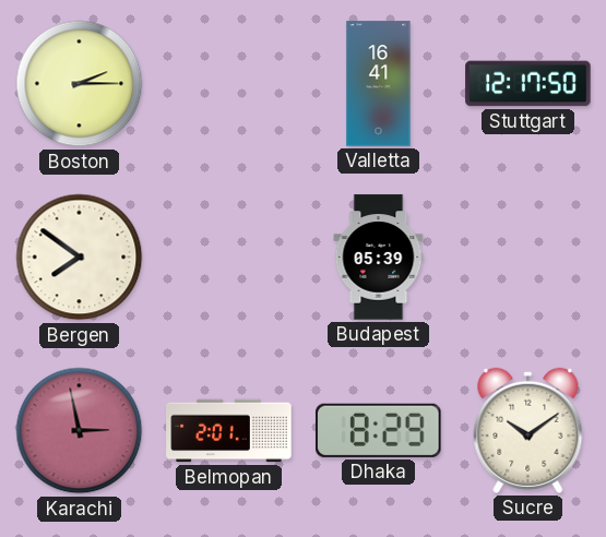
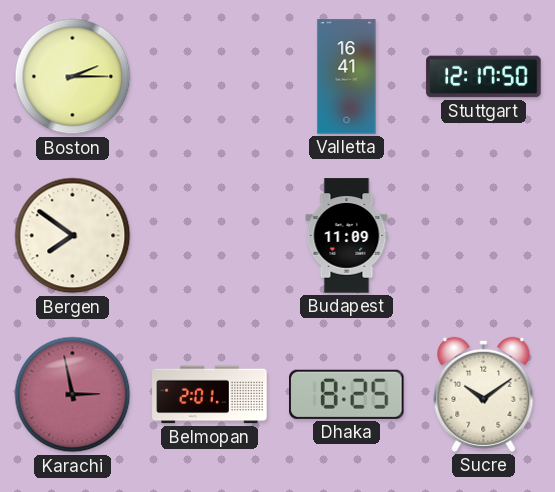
Budapest: 05:39 -> 11:09 (347, 236)
Dhaka: 8:29 -> 8:25 (347, 394)
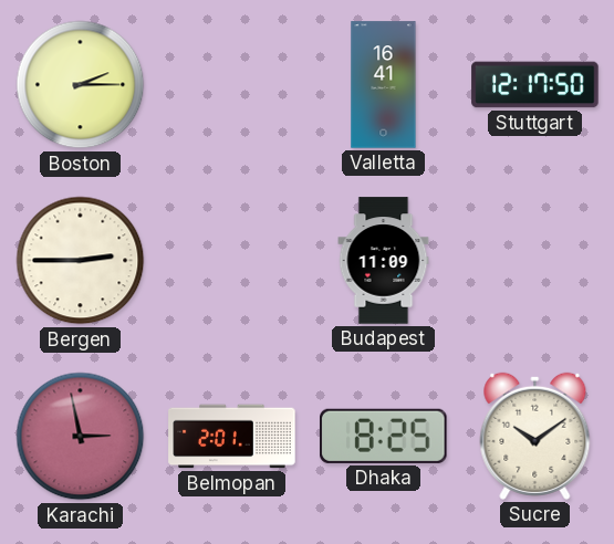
Bergen: 7:51 -> 2:45 (81, 261)
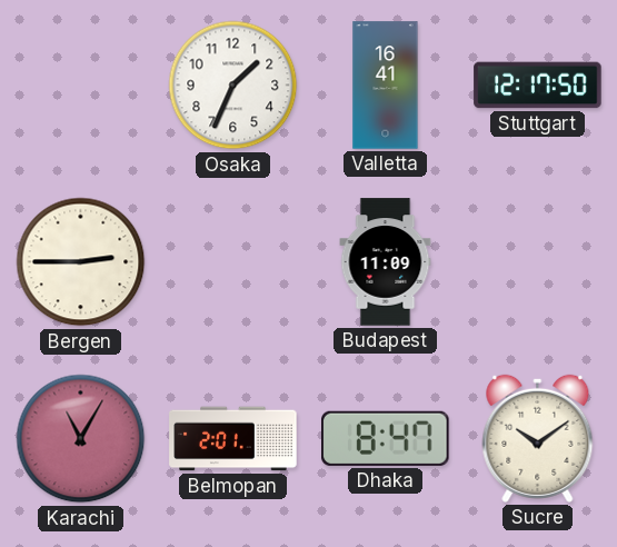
Boston: 2:15 -> none (81, 85)
Osaka: none -> 1:34 (233, 86)
Karachi: 2:58 -> 11:05 (81, 439)
Dhaka: 8:25 -> 8:47 (386, 438)
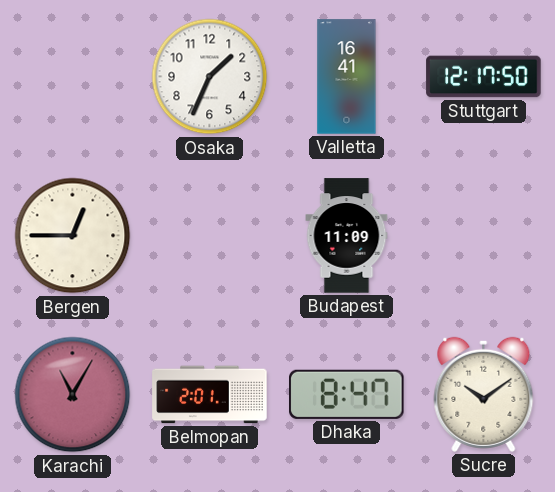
Bergen: 2:45 -> 12:45 (73, 236)
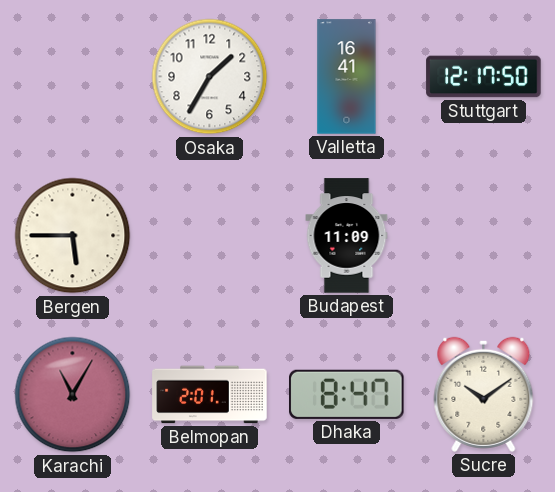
Osaka: 1:34 -> 1:35 (210, 77)
Bergen: 12:45 -> 5:45 (73, 236)
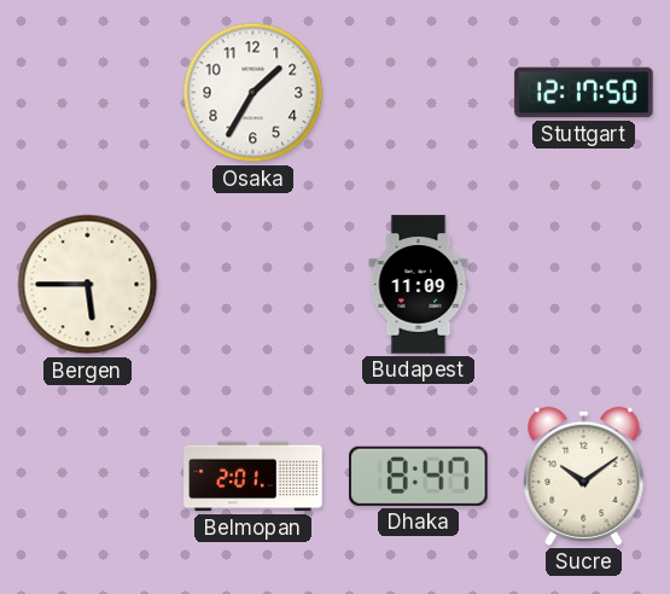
Valletta: 16:41 -> none (347, 77)
Karachi: 11:05 -> none (73, 395)
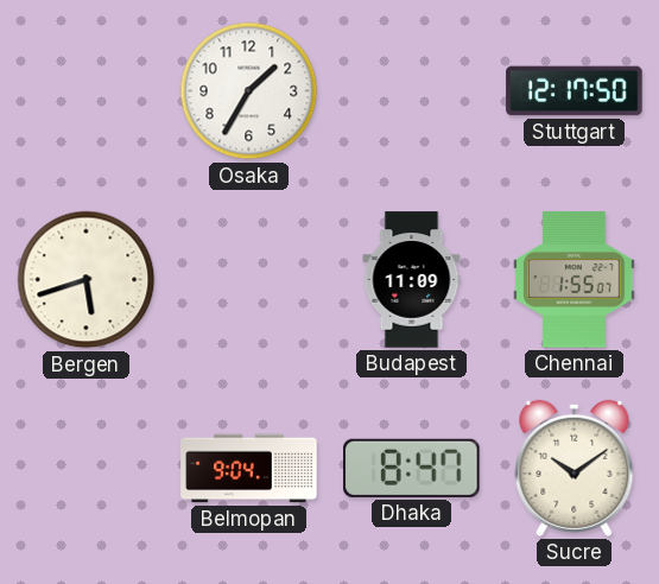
Bergen: 5:45 -> 5:42 (87, 280)
Chennai: none -> 1:55 (575, 280)
Belmopan: 2:01 -> 9:04 (249, 469)
